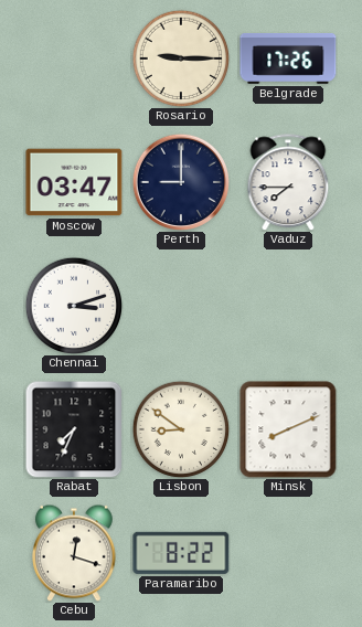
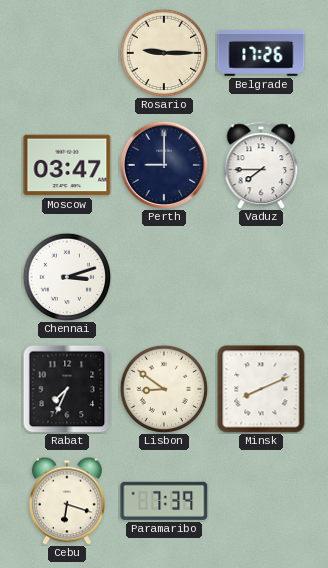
Cebu: 12:18 -> 6:18 (68, 501)
Paramaribo: 8:22 -> 7:39 (164, 501)
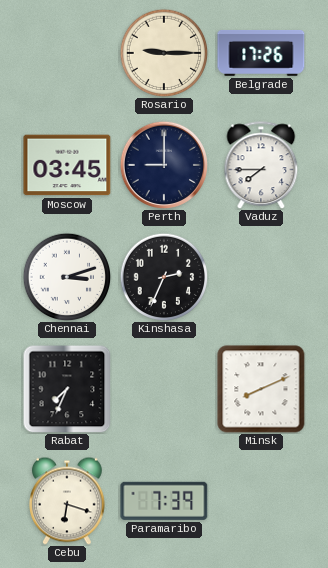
Moscow: 03:47 -> 03:45 (67, 165)
Kinshasa: none -> 2:34 (164, 277)
Lisbon: 8:51 -> none (164, 389)
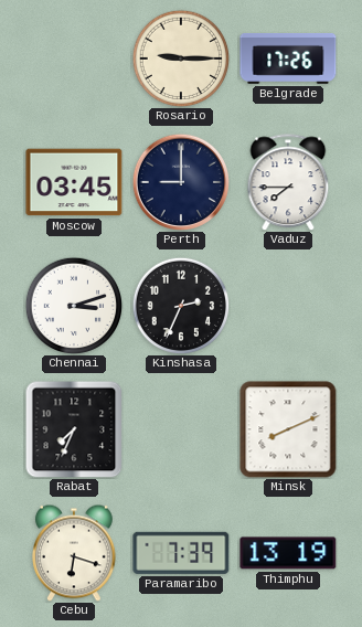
Thimphu: none -> 13:19 (288, 553)
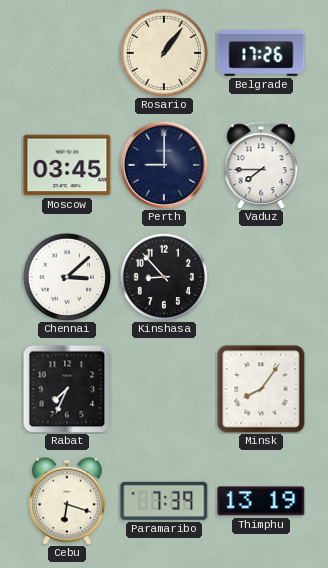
Rosario: 9:15 -> 1:06 (164, 53)
Chennai: 3:12 -> 3:08 (67, 277)
Kinshasa: 2:34 -> 8:53 (164, 277)
Minsk: 8:11 -> 8:06 (261, 389)
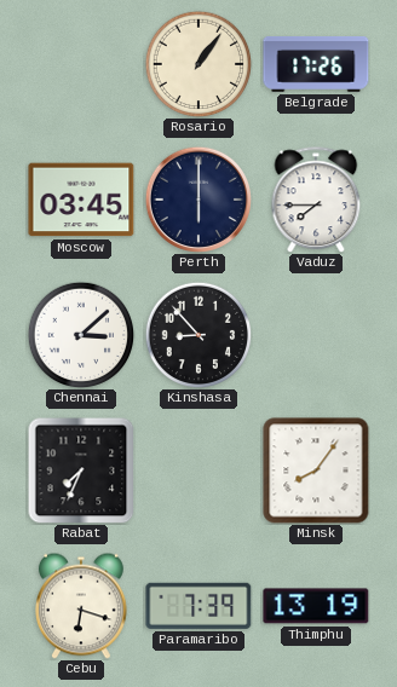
Perth: 9:00 -> 6:00 (197, 198)
